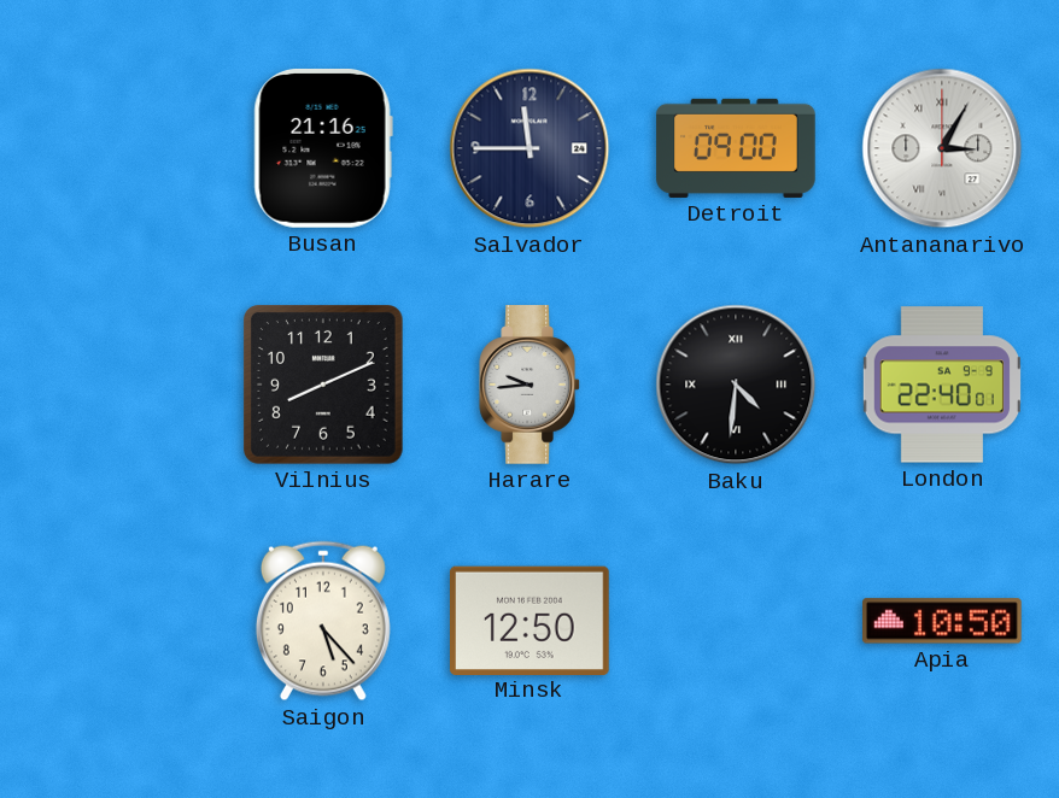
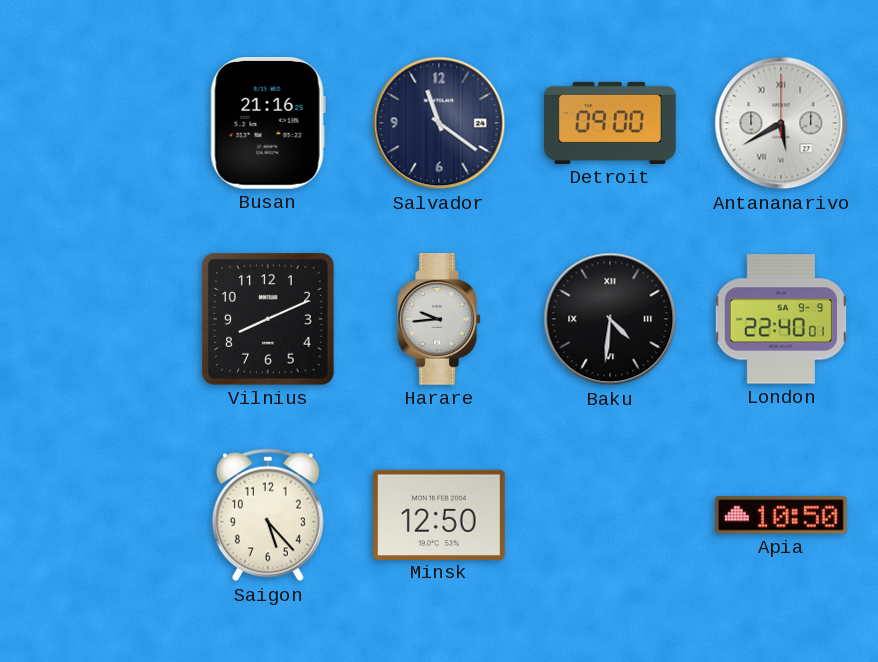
Salvador: 11:45 -> 11:21 (439, 123)
Antananarivo: 3:05 -> 5:40 (781, 123)
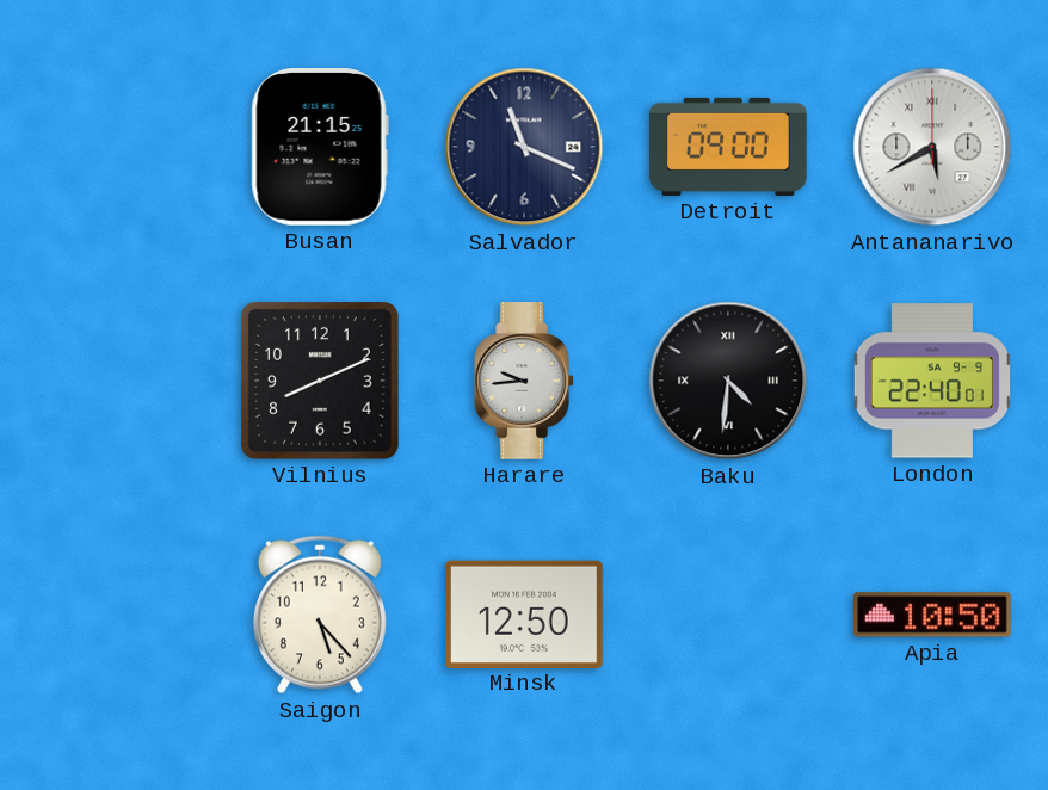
Busan: 21:16 -> 21:15 (320, 148)
Salvador: 11:21 -> 11:19 (524, 147)
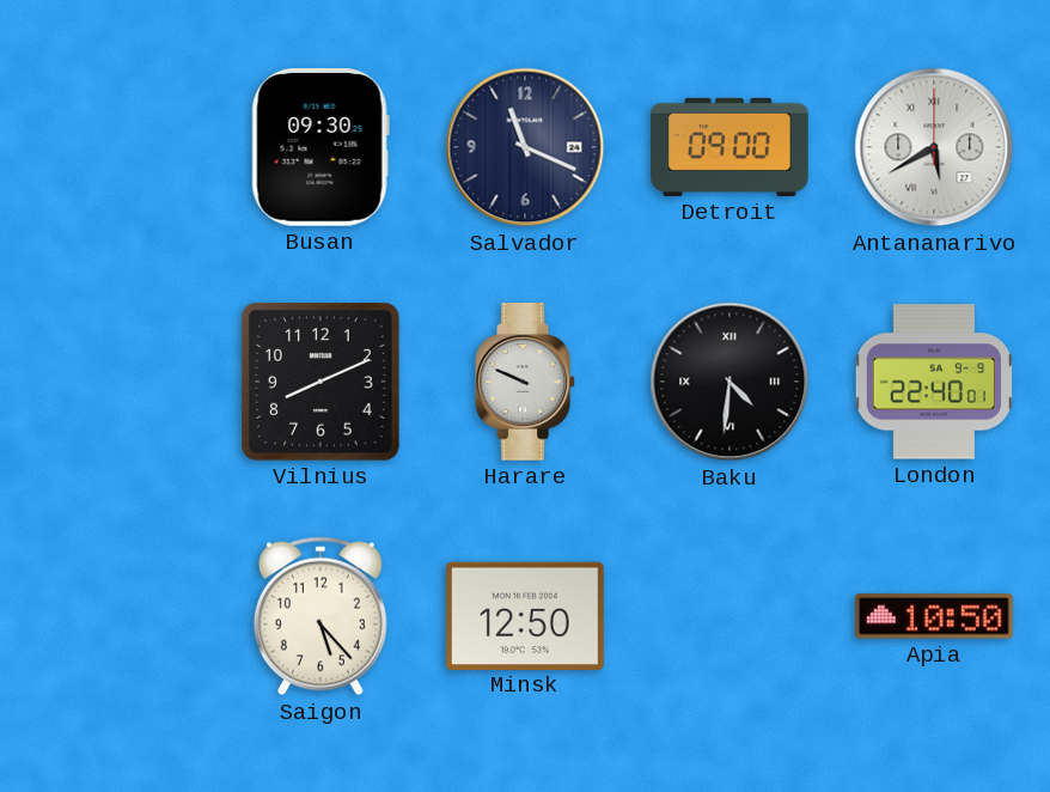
Busan: 21:15 -> 09:30 (321, 148)
Harare: 9:44 -> 9:49 (525, 382)
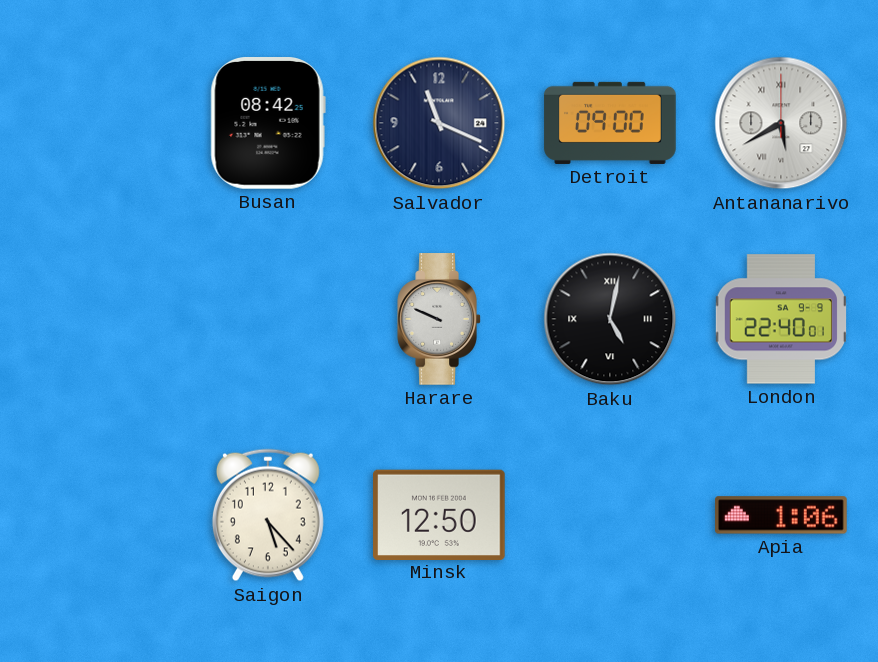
Busan: 09:30 -> 08:42 (268, 124)
Vilnius: 8:11 -> none (322, 383)
Baku: 4:31 -> 5:02 (610, 319)
Apia: 10:50 -> 1:06 (781, 515)
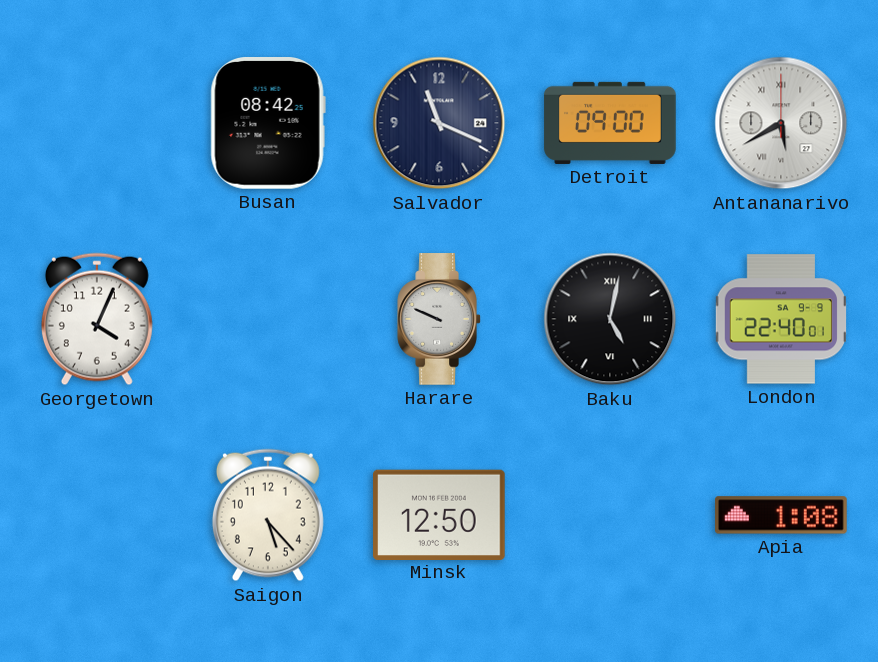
Georgetown: none -> 4:04 (97, 319)
Apia: 1:06 -> 1:08 (781, 515)
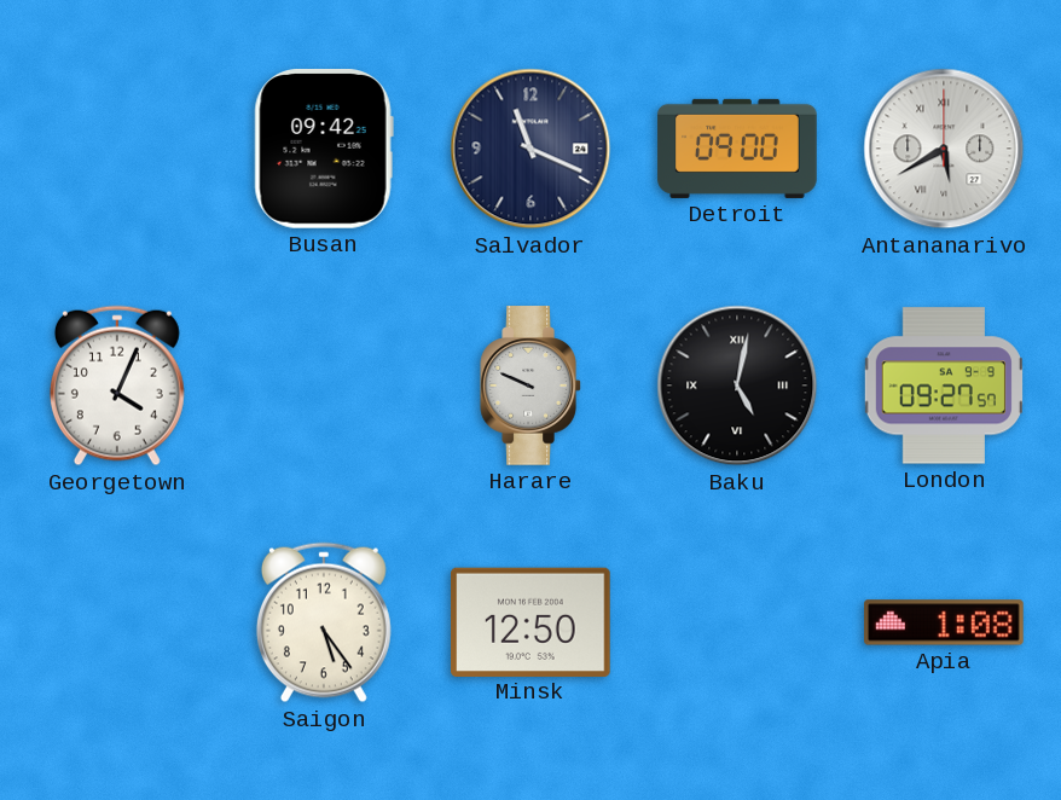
Busan: 08:42 -> 09:42 (324, 150)
London: 22:40 -> 09:27 (944, 385)
Saigon: 5:23 -> 5:24 (324, 622)
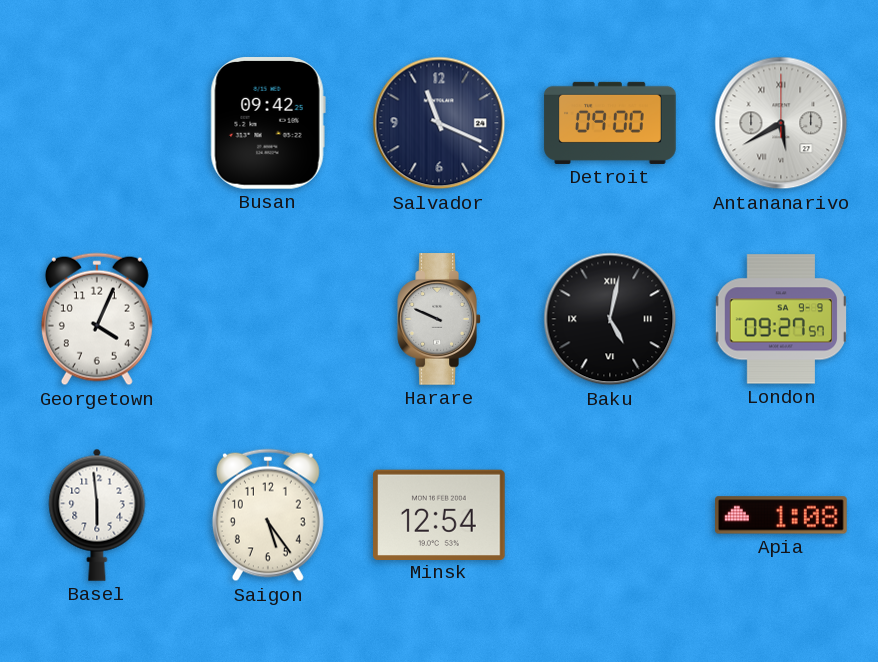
Basel: none -> 5:59 (97, 515)
Minsk: 12:50 -> 12:54 (440, 514)
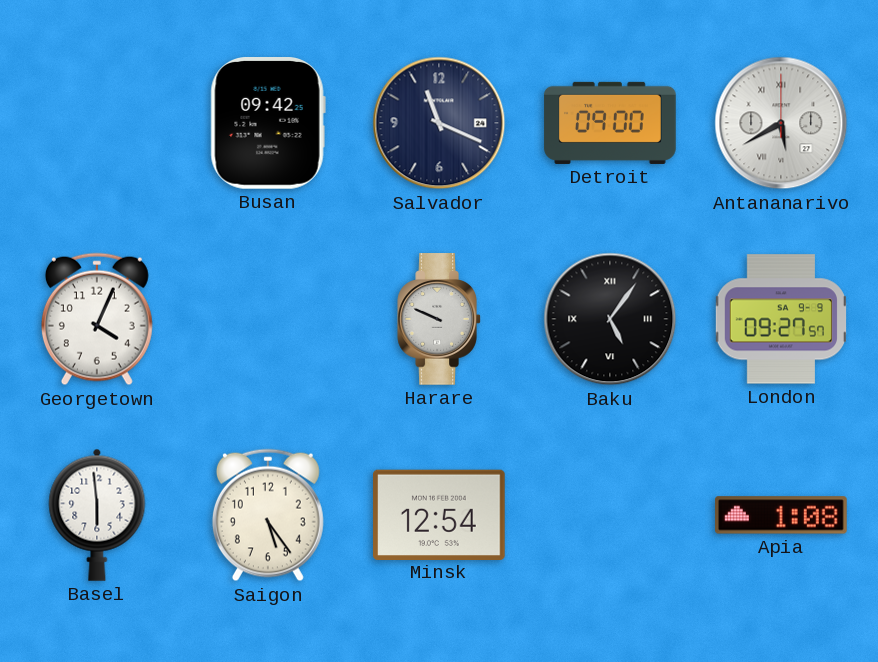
Baku: 5:02 -> 5:06 (610, 319)
